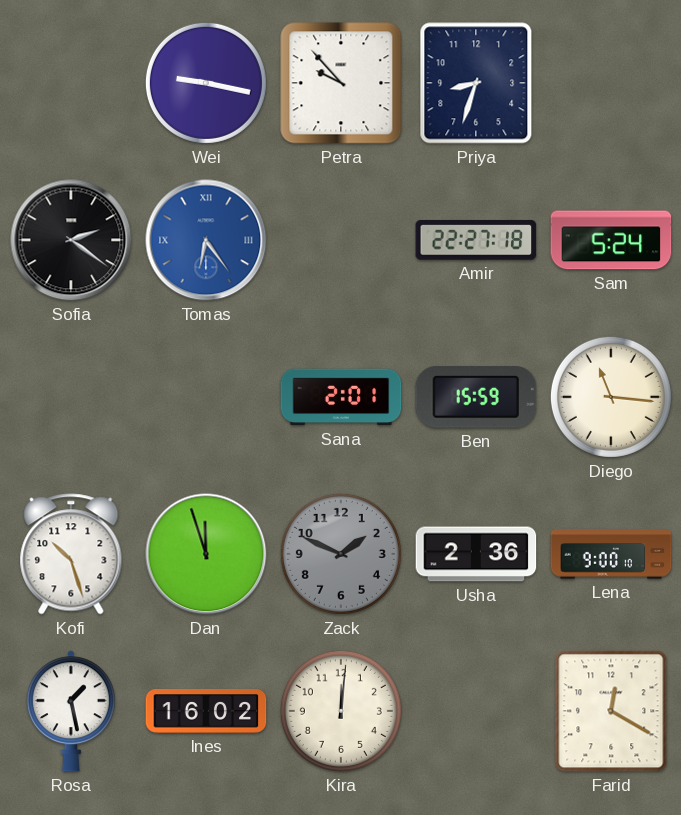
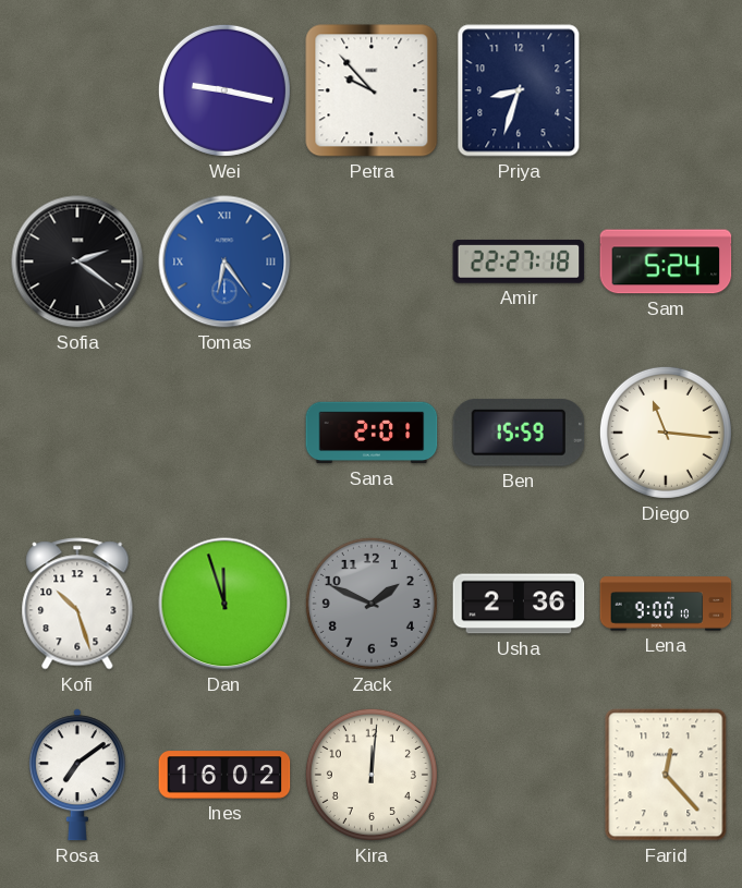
Rosa: 1:28 -> 7:09 (77, 775)
Farid: 12:20 -> 12:23 (666, 775)
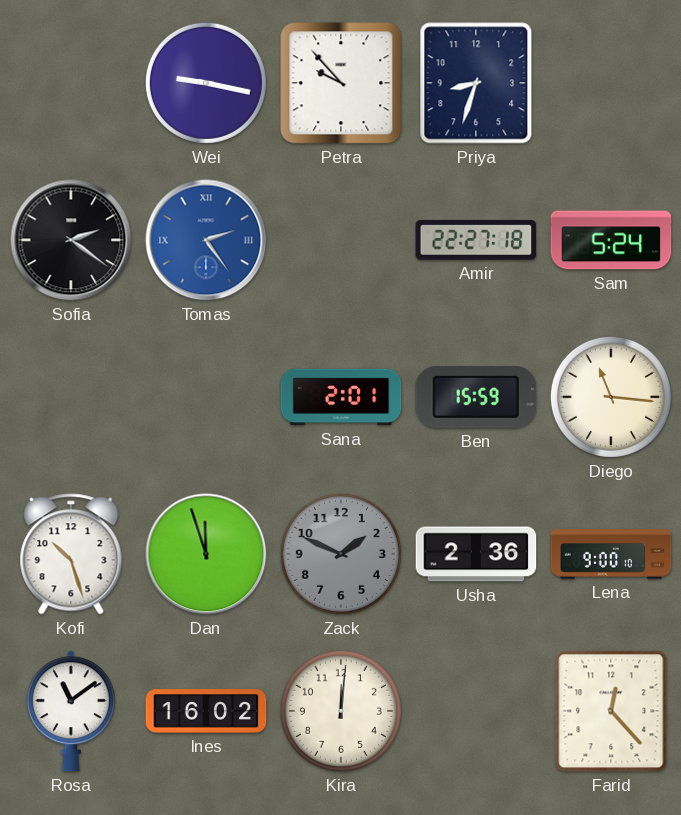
Tomas: 6:24 -> 2:24 (206, 240)
Rosa: 7:09 -> 11:09 (71, 711)
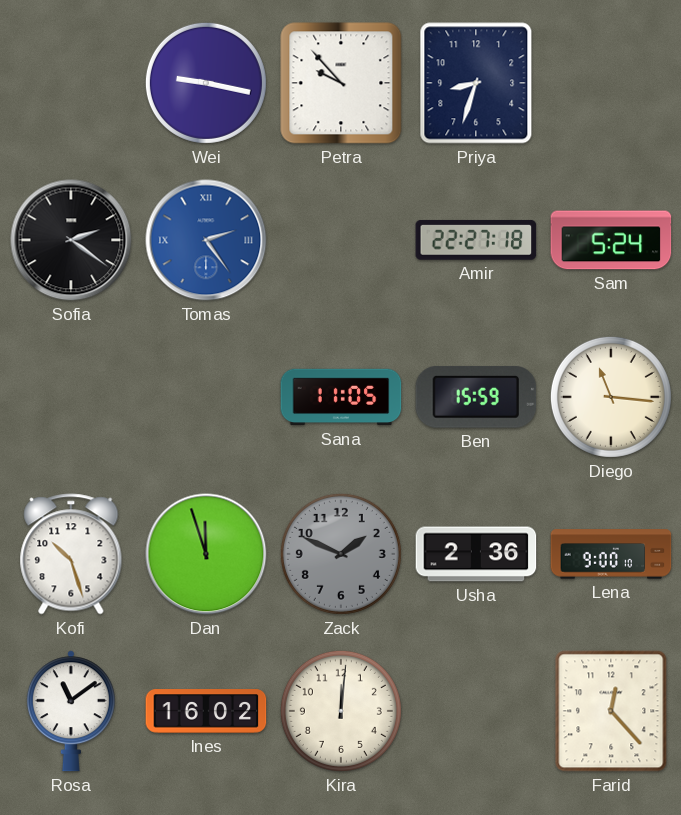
Sana: 2:01 -> 11:05 (341, 397)
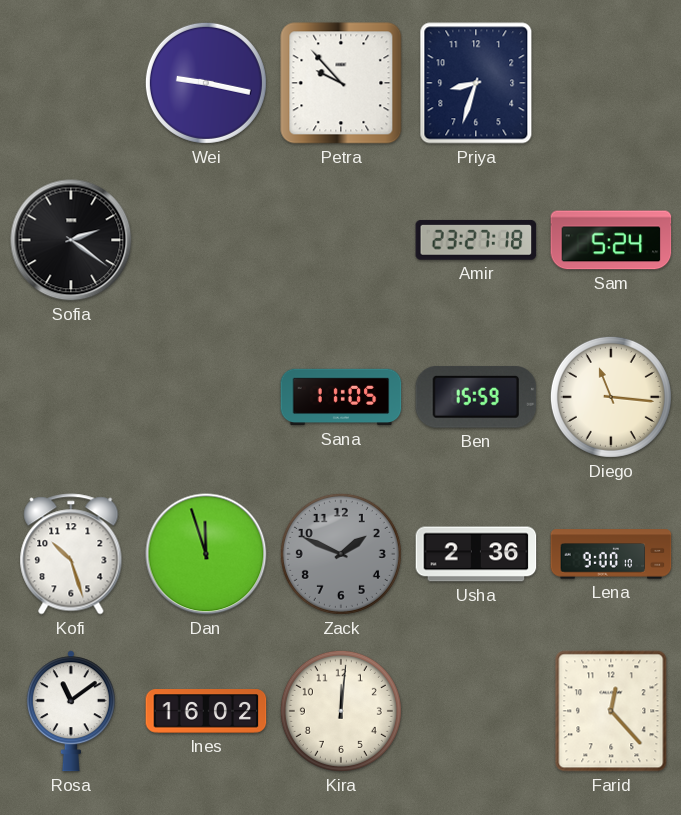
Tomas: 2:24 -> none (206, 240)
Amir: 22:27 -> 23:27 (476, 240)
